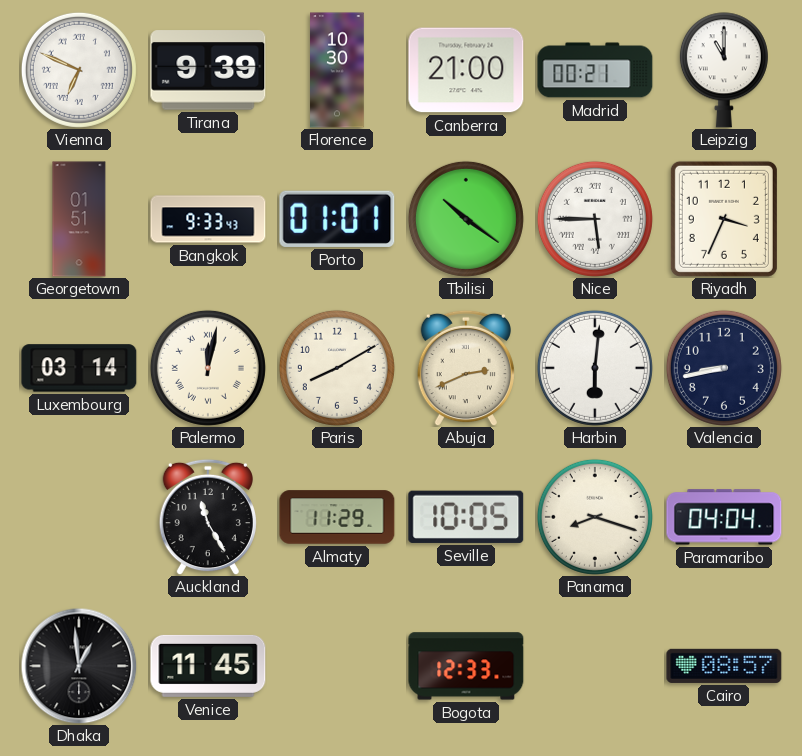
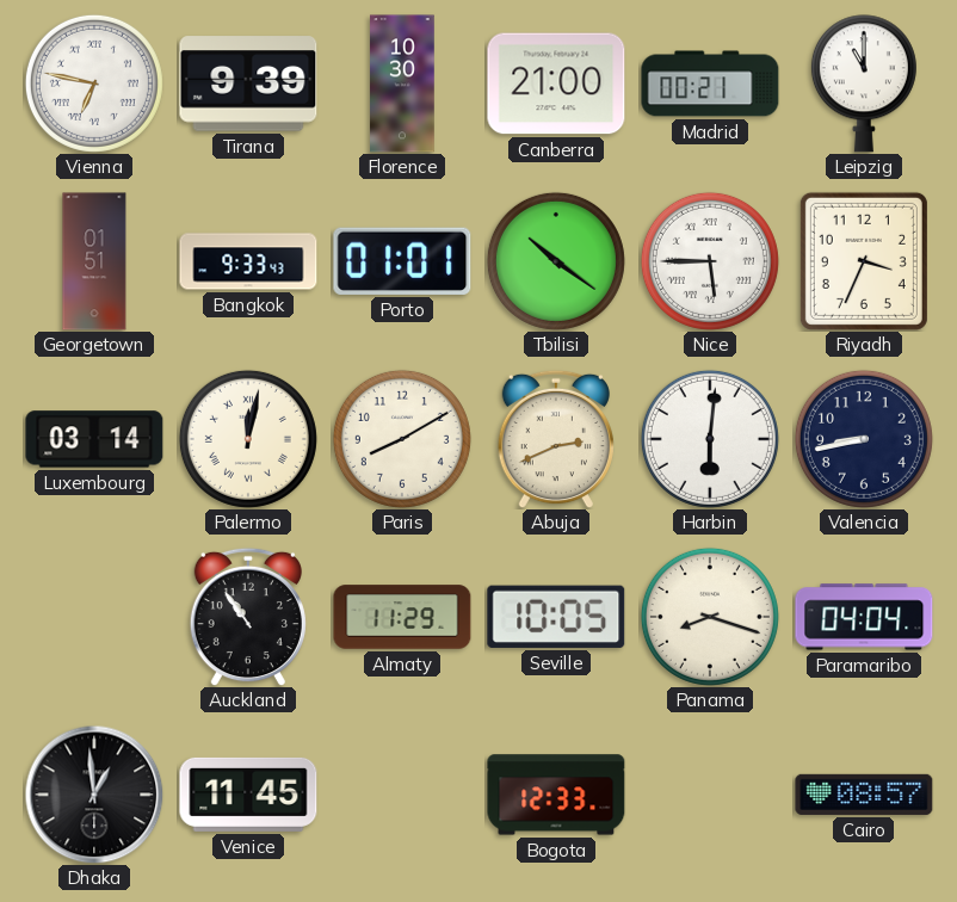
Vienna: 6:49 -> 6:47 (94, 84)
Auckland: 11:25 -> 10:54 (248, 617)
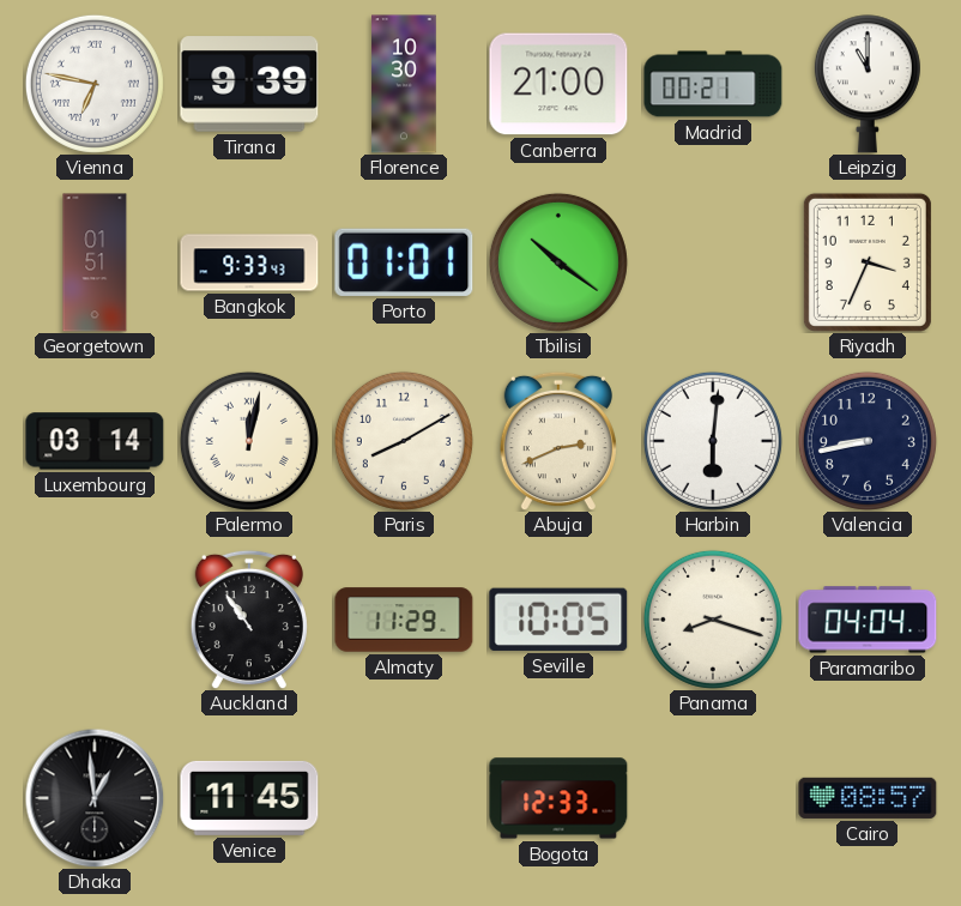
Nice: 5:45 -> none (710, 261)
